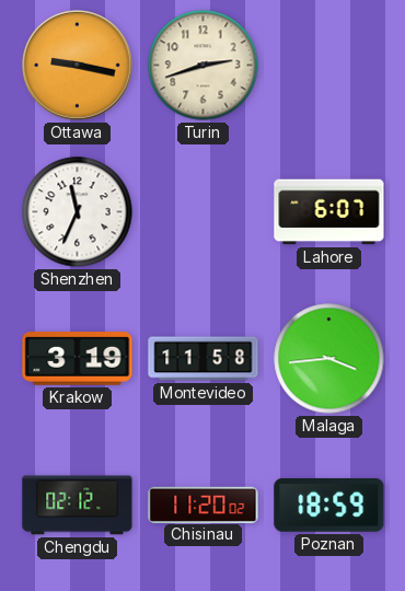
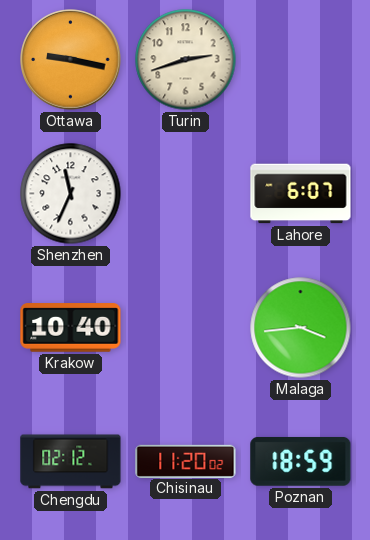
Krakow: 3:19 -> 10:40 (71, 328)
Montevideo: 11:58 -> none (204, 359)
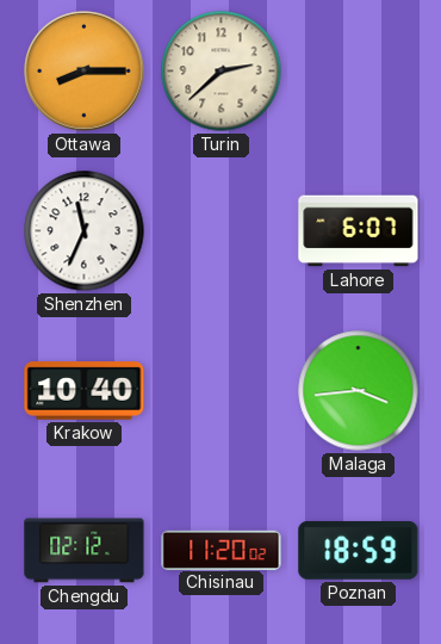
Ottawa: 9:17 -> 8:15 (85, 72)
Turin: 2:42 -> 2:38 (222, 72)
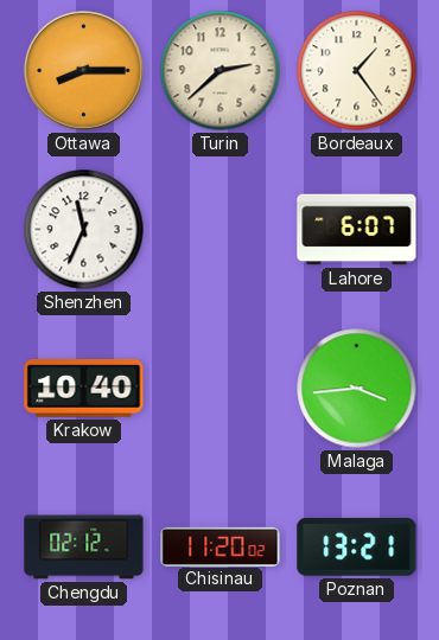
Bordeaux: none -> 1:24 (357, 71)
Poznan: 18:59 -> 13:21 (357, 546)
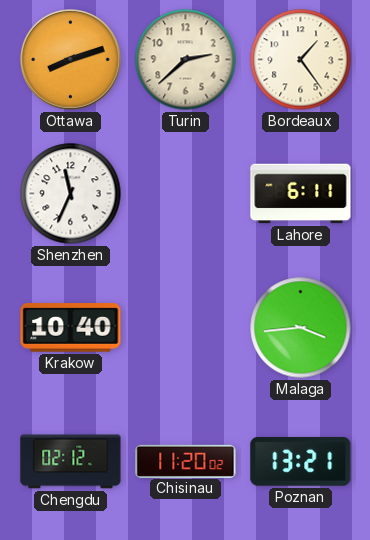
Ottawa: 8:15 -> 8:12 (71, 60)
Lahore: 6:07 -> 6:11 (301, 194)
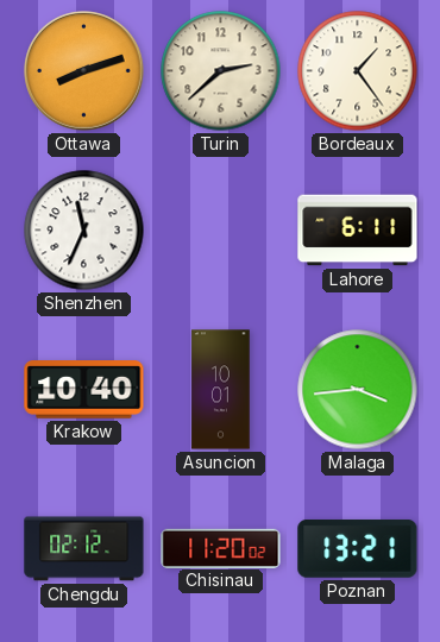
Asuncion: none -> 10:01 (221, 390)
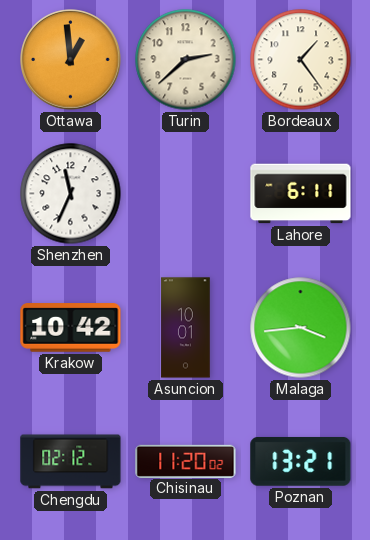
Ottawa: 8:12 -> 12:59 (71, 60)
Krakow: 10:40 -> 10:42 (71, 328)
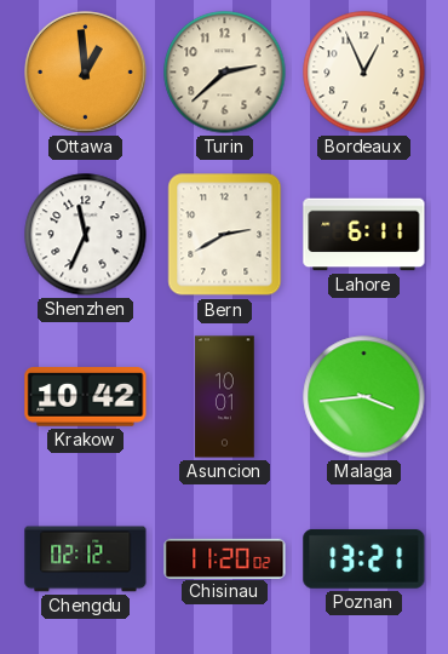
Bordeaux: 1:24 -> 12:56 (364, 73)
Bern: none -> 2:40 (225, 235)
